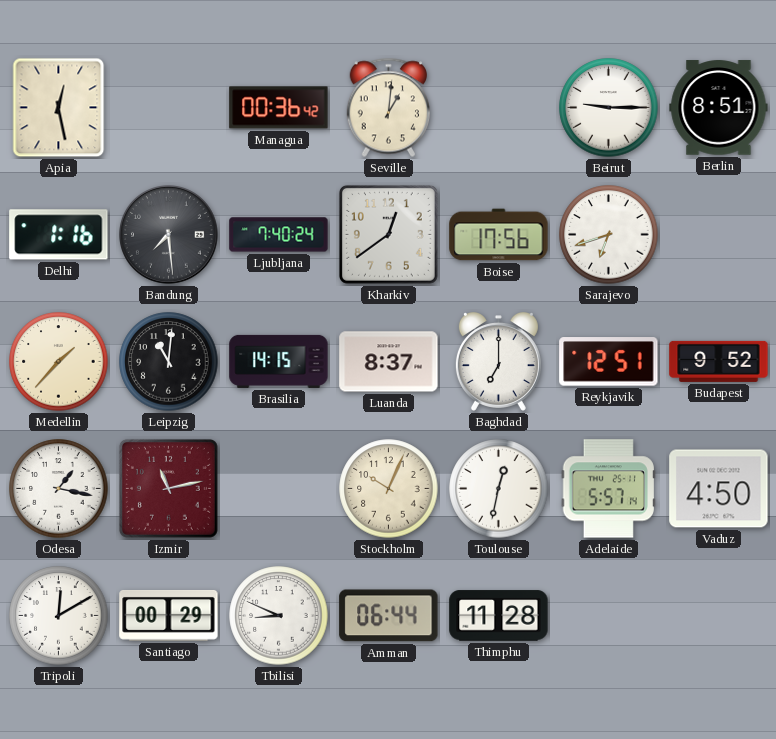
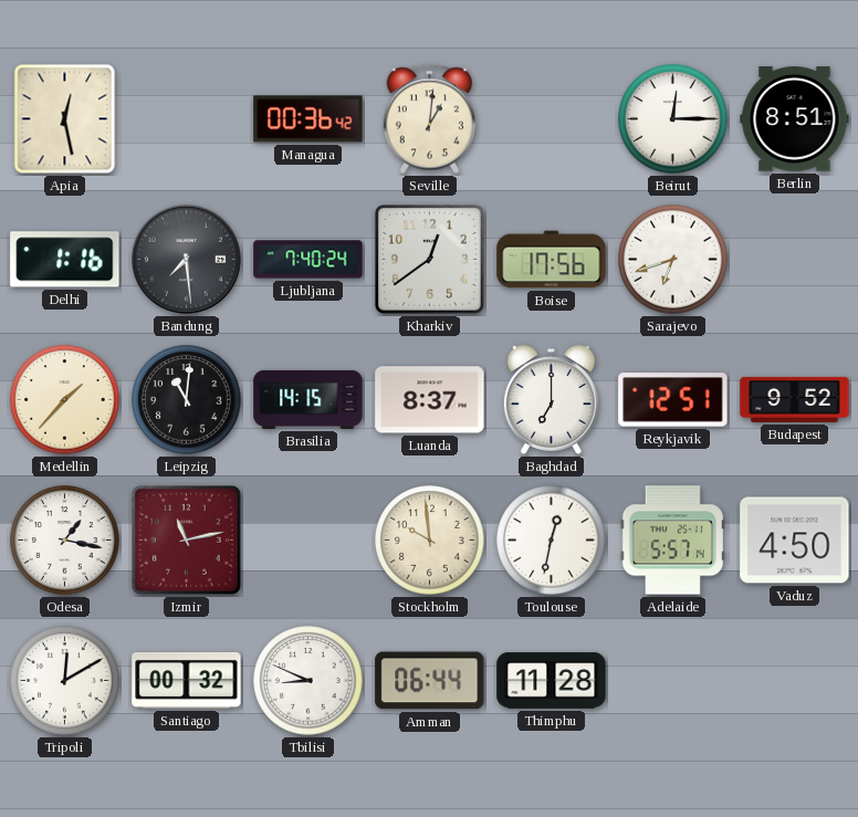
Beirut: 9:15 -> 12:15 (673, 119)
Stockholm: 10:04 -> 9:59 (430, 541)
Santiago: 00:29 -> 00:32 (187, 680)
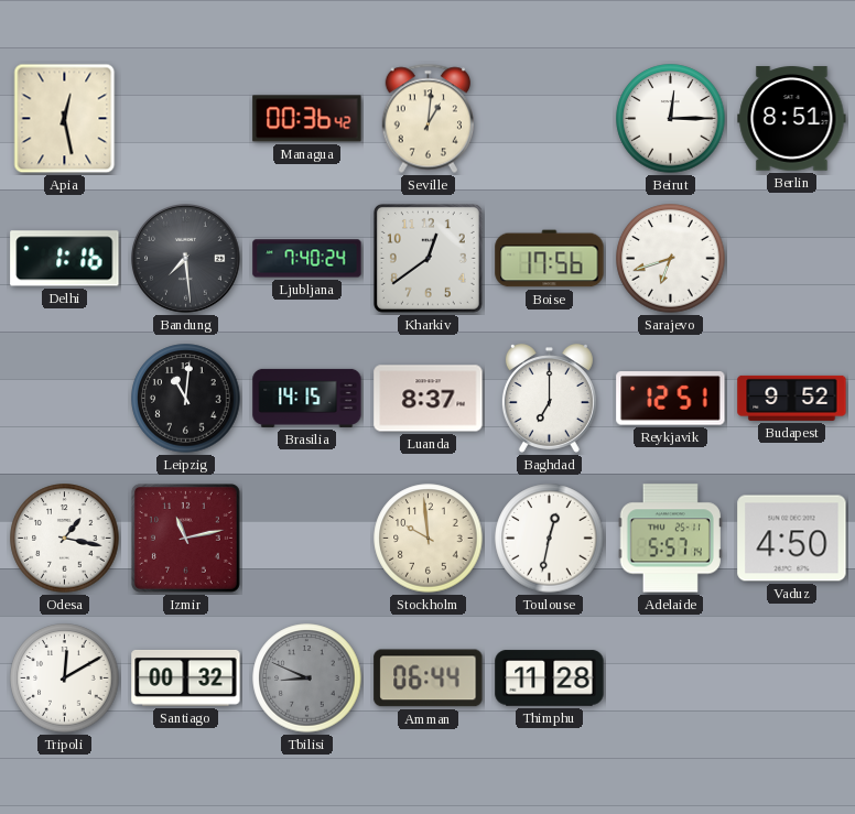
Medellin: 1:37 -> none (65, 400)
Tbilisi dial: white -> grey (307, 679)
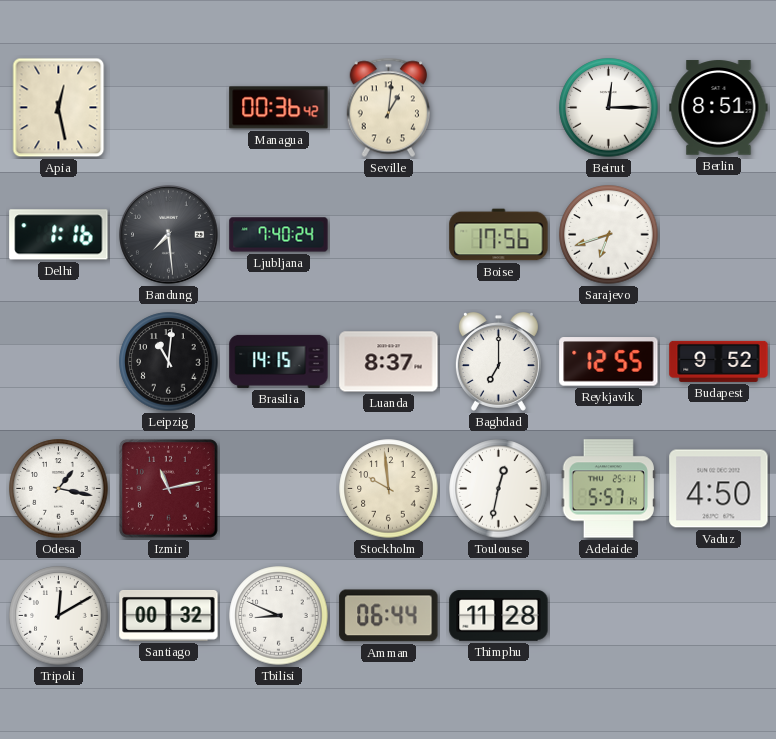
Kharkiv: 12:39 -> none (428, 258)
Reykjavik: 12:51 -> 12:55 (609, 362)
Tbilisi dial: grey -> white (279, 616)
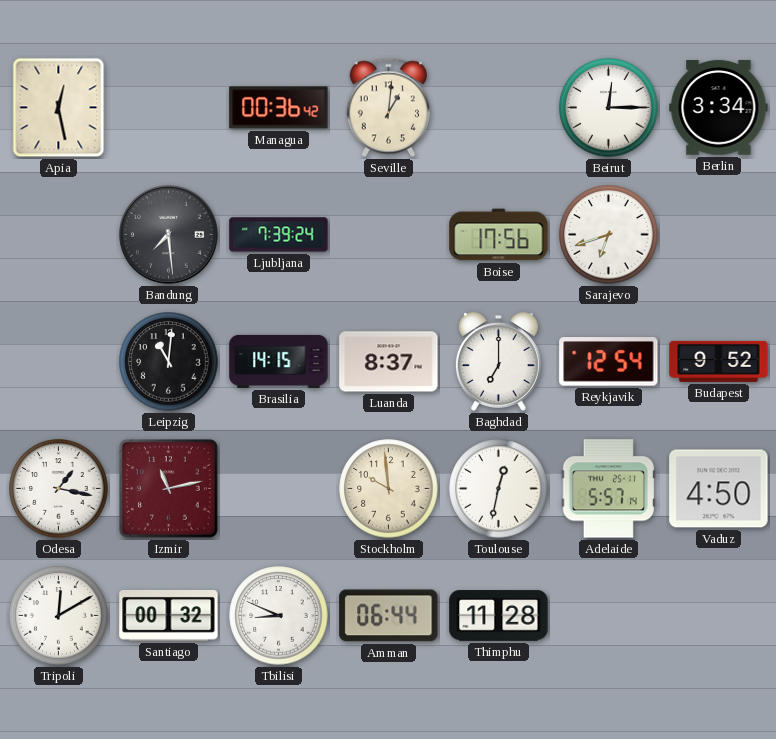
Berlin: 8:51 -> 3:34 (719, 108)
Delhi: 1:16 -> none (59, 235)
Ljubljana: 7:40 -> 7:39 (279, 235)
Reykjavik: 12:55 -> 12:54 (609, 362)
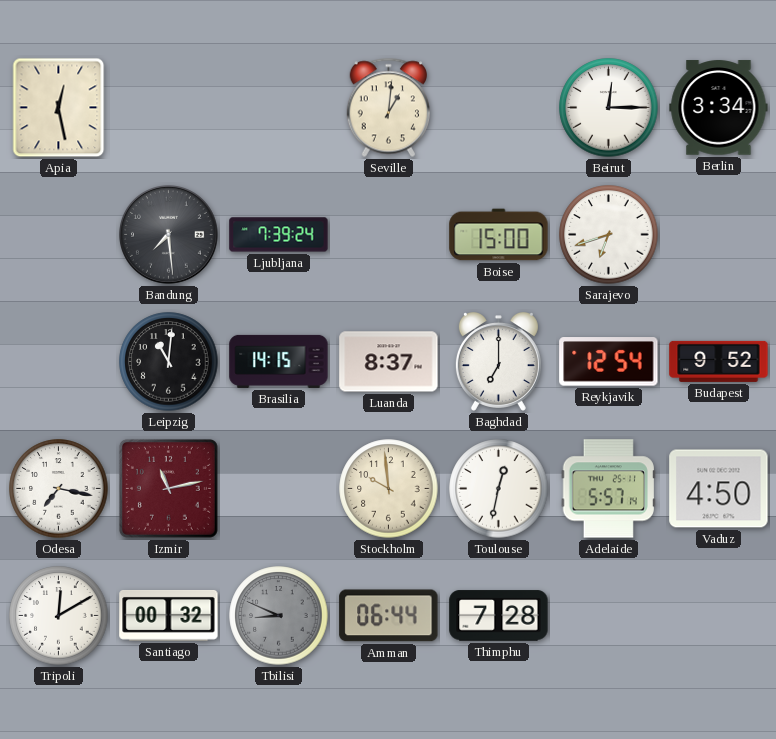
Managua: 00:36 -> none (279, 108)
Boise: 17:56 -> 15:00 (499, 235)
Odesa: 1:17 -> 7:17 (59, 489)
Tbilisi dial: white -> grey (279, 616)
Thimphu: 11:28 -> 7:28 (499, 616)
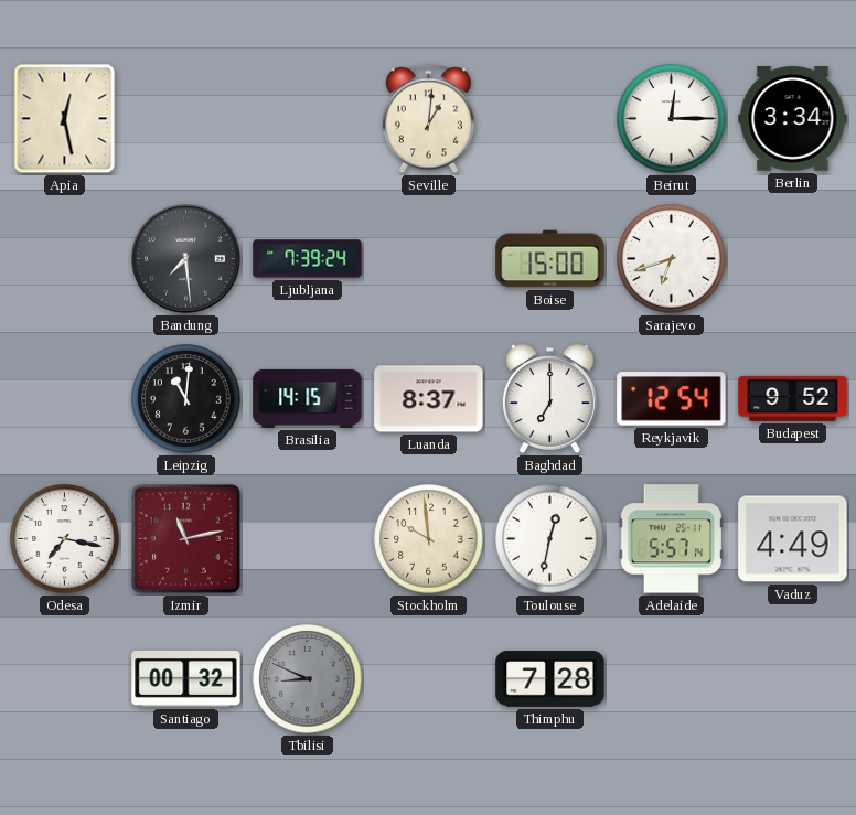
Vaduz: 4:50 -> 4:49 (793, 539)
Tripoli: 12:10 -> none (59, 616)
Amman: 06:44 -> none (389, 616)
